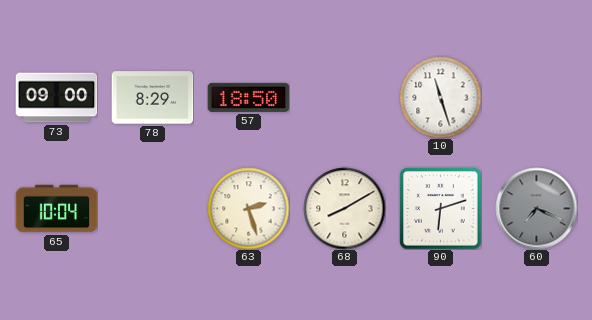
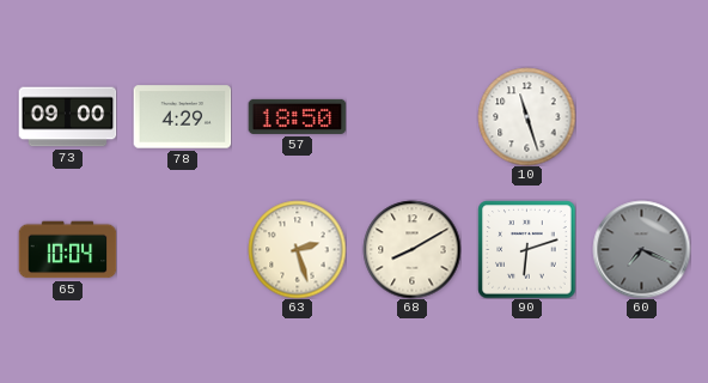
78: 8:29 -> 4:29 (182, 117)
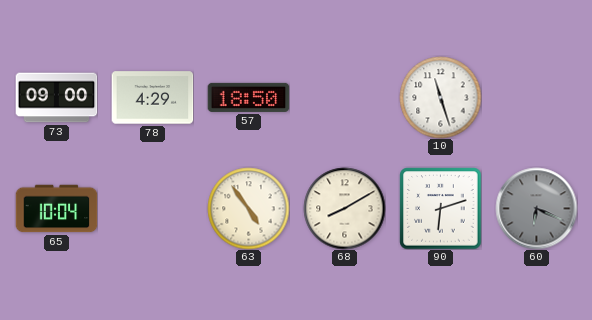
63: 2:27 -> 4:54 (248, 208)
60: 7:19 -> 6:19 (536, 208)
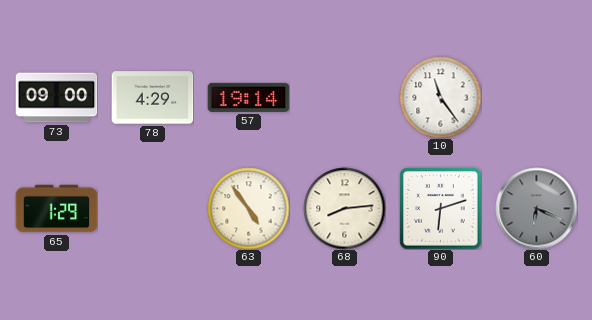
57: 18:50 -> 19:14 (248, 97)
10: 11:27 -> 11:24 (440, 97)
65: 10:04 -> 1:29 (56, 209)
68: 8:10 -> 8:14 (344, 208)
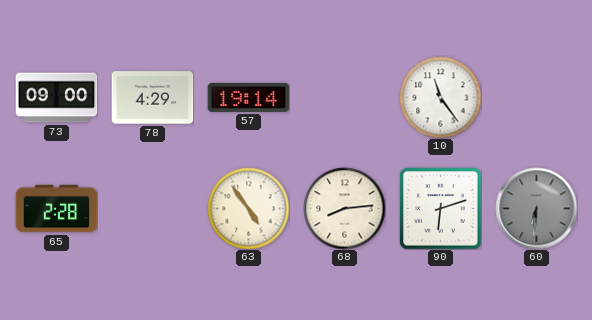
65: 1:29 -> 2:28 (56, 209)
60: 6:19 -> 6:31 (536, 208)
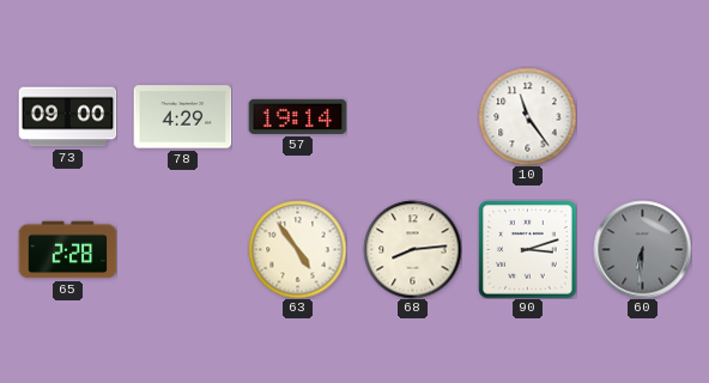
90: 6:12 -> 3:12 (527, 249)
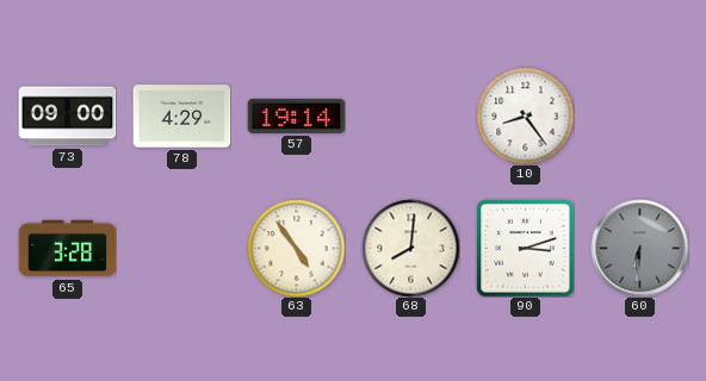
10: 11:24 -> 8:24 (525, 115)
65: 2:28 -> 3:28 (67, 249)
68: 8:14 -> 8:01 (410, 248)
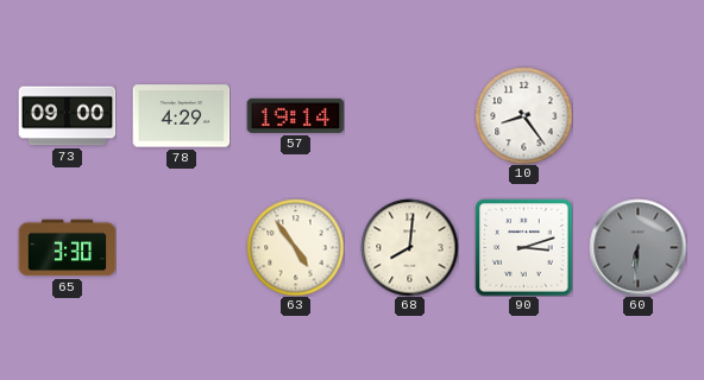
65: 3:28 -> 3:30 (67, 248)
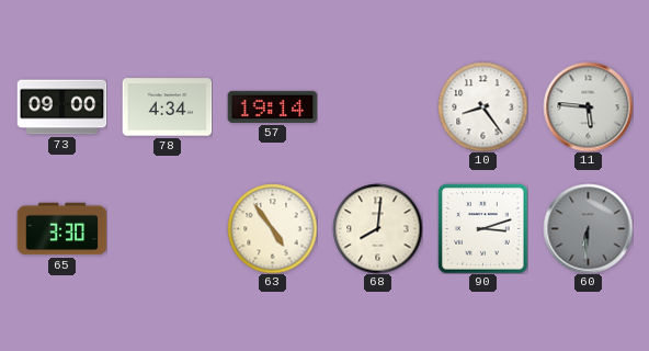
78: 4:29 -> 4:34 (167, 107)
11: none -> 5:46 (588, 106)
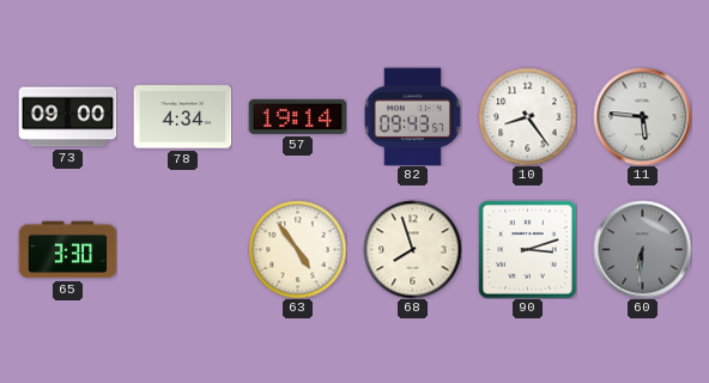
82: none -> 09:43 (412, 116)
68: 8:01 -> 7:57 (412, 249)
